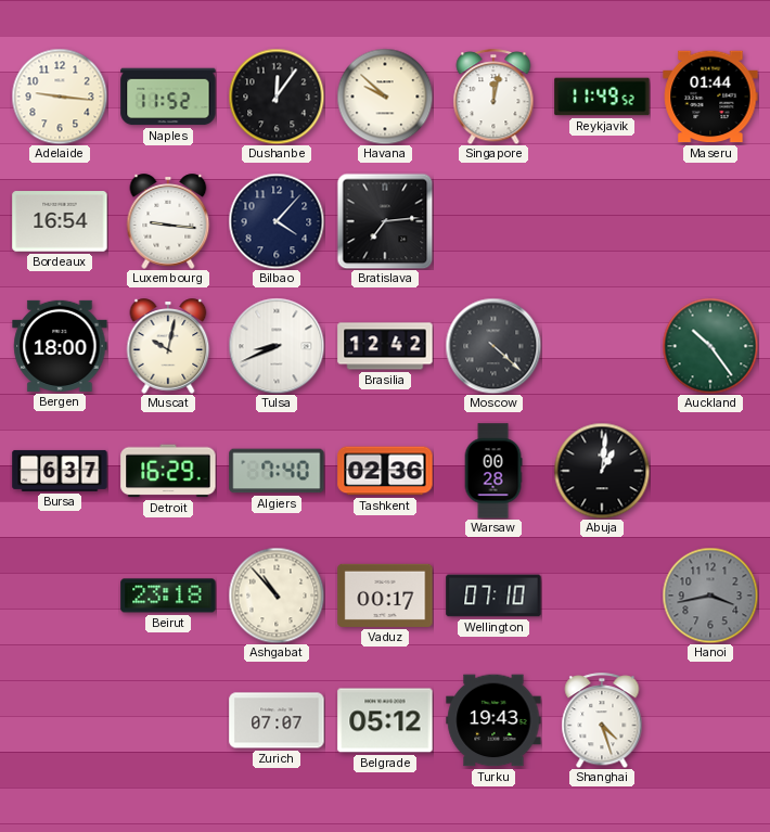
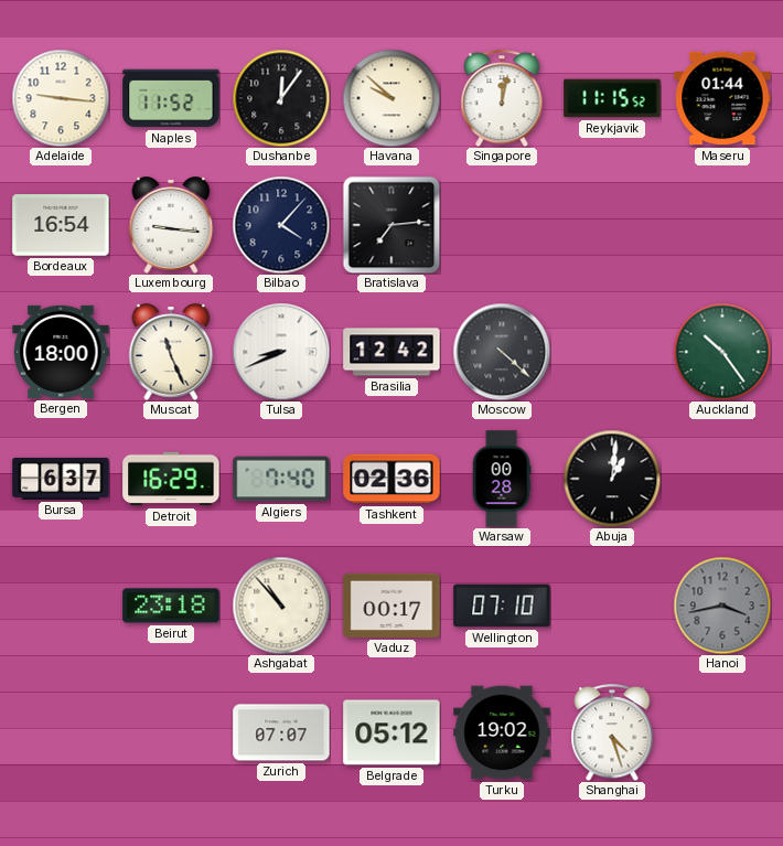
Reykjavik: 11:49 -> 11:15 (612, 98)
Muscat: 10:02 -> 11:26 (171, 352)
Turku: 19:43 -> 19:02 (502, 732)
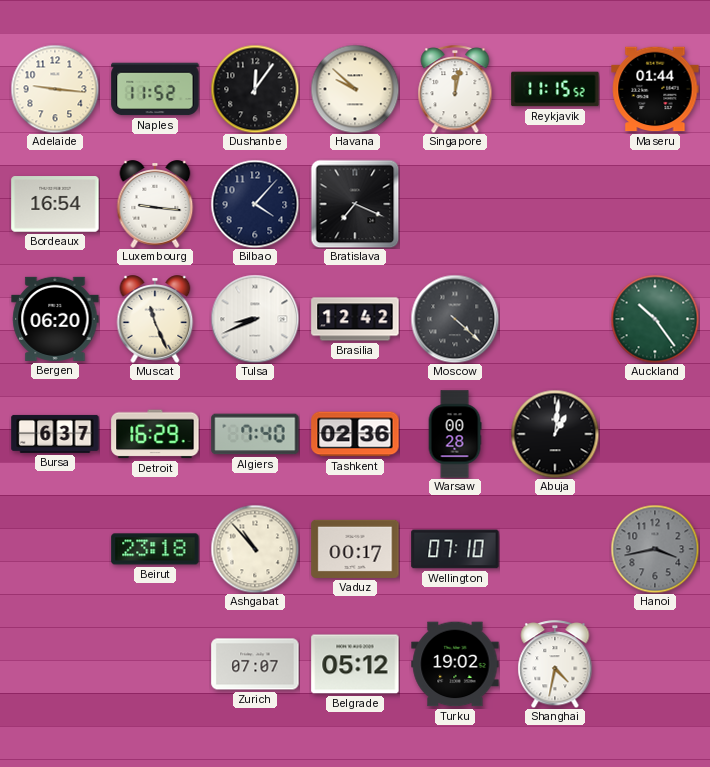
Bratislava: 7:14 -> 7:19 (355, 204)
Bergen: 18:00 -> 06:20 (55, 319)
Shanghai: 4:27 -> 4:32 (555, 664)
